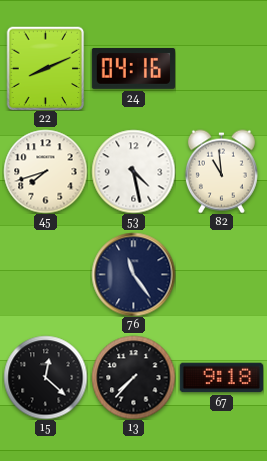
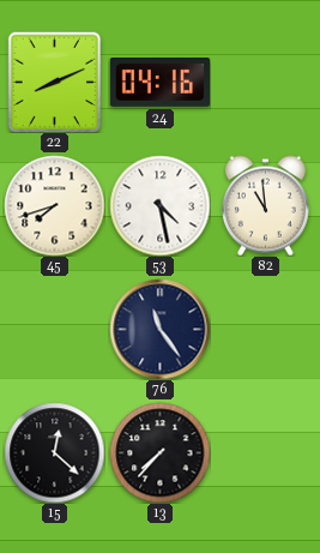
67: 9:18 -> none (221, 378)
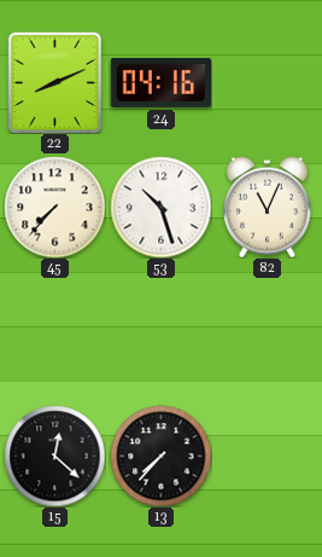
45: 7:42 -> 7:37 (54, 207)
53: 4:28 -> 10:27 (160, 207)
82: 10:59 -> 11:04 (267, 207)
76: 11:24 -> none (159, 329)
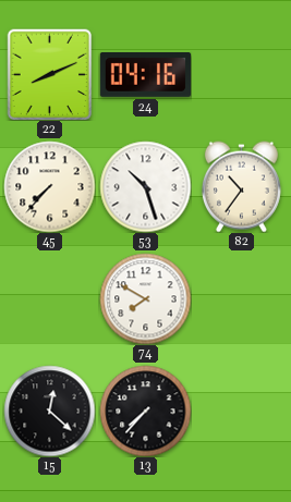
82: 11:04 -> 10:36 (241, 186)
74: none -> 7:50 (145, 298)
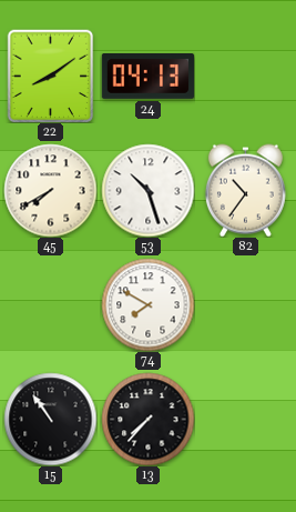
22: 8:11 -> 8:09 (51, 76)
24: 04:16 -> 04:13 (147, 77)
45: 7:37 -> 7:40 (50, 190)
15: 12:22 -> 10:54 (50, 419)
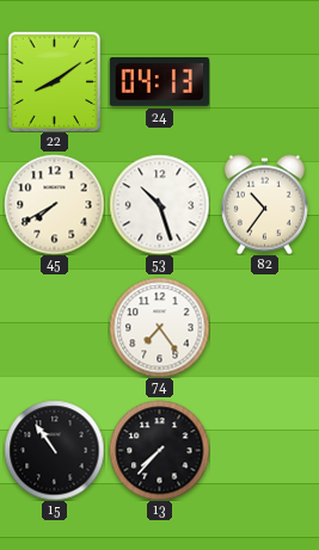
74: 7:50 -> 7:24 (159, 327)
